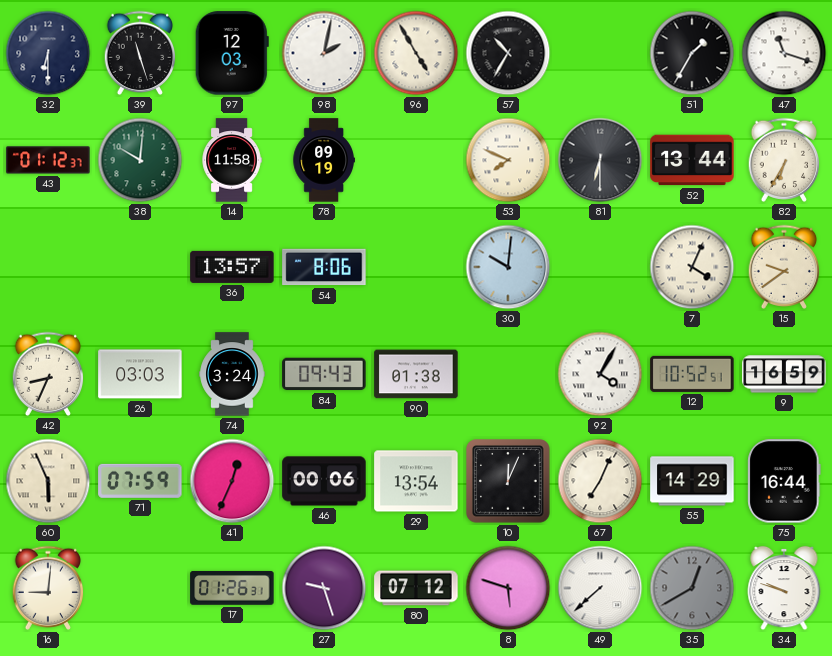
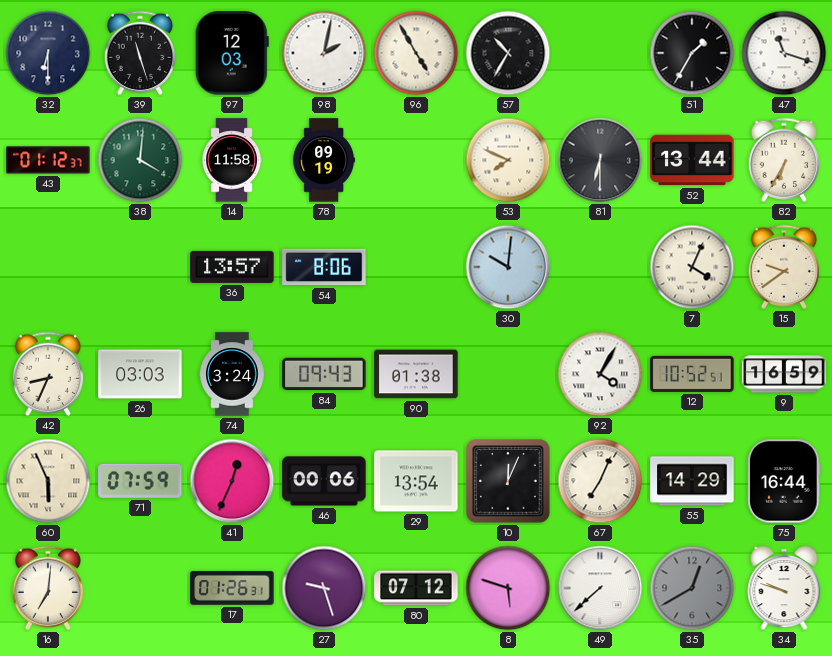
38: 10:01 -> 4:01 (140, 160)
16: 9:01 -> 7:01 (48, 588)
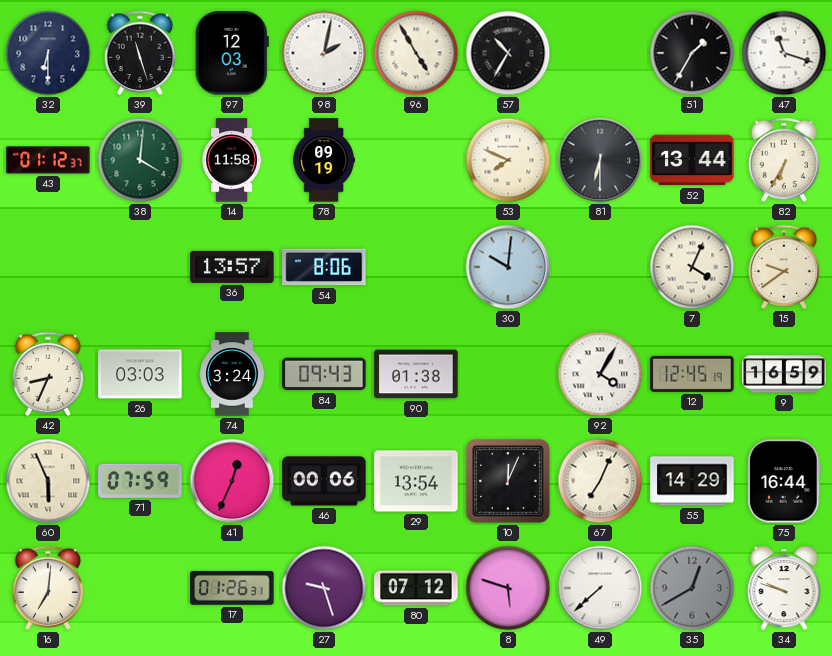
12: 10:52 -> 12:45 (692, 374)
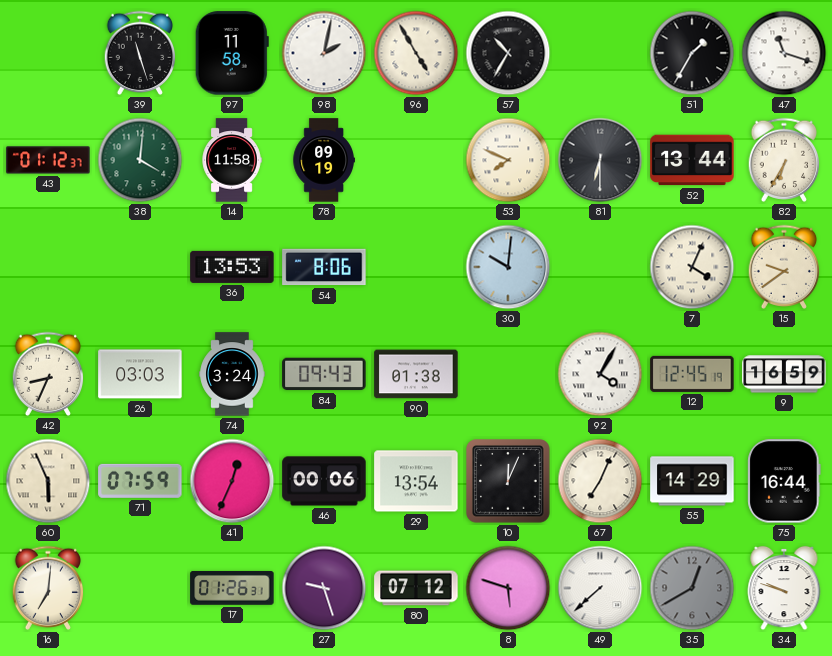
32: 6:30 -> none (48, 53)
97: 12:03 -> 11:58 (232, 53)
36: 13:57 -> 13:53 (232, 267)
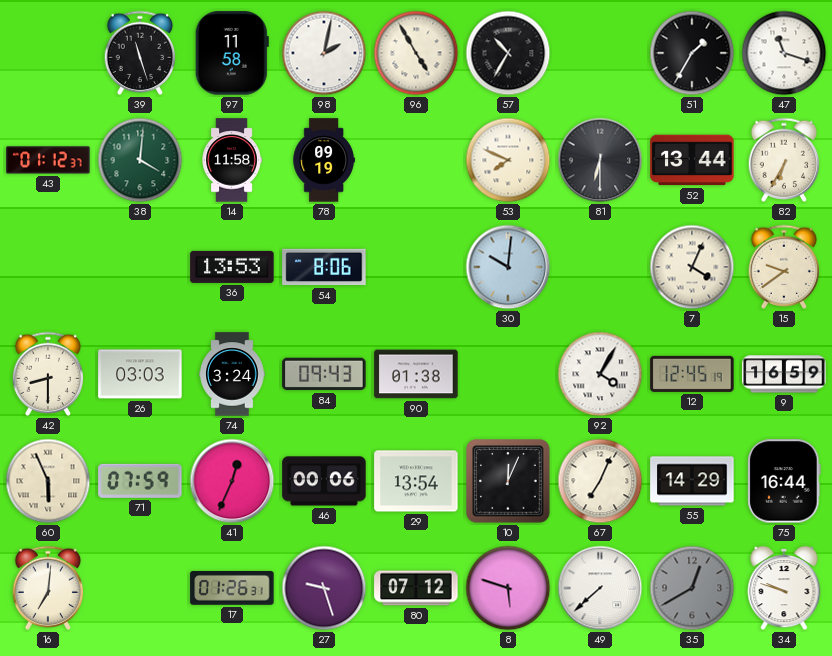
42: 8:34 -> 8:30 (48, 374)
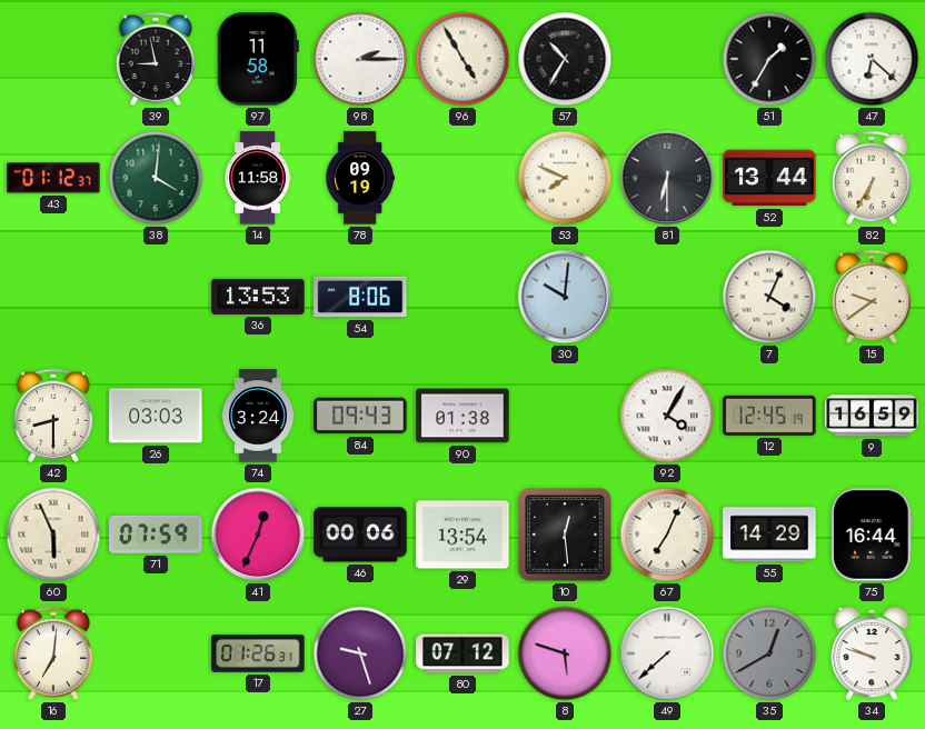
39: 11:27 -> 8:58 (156, 59)
98: 2:02 -> 2:15 (360, 59)
47: 11:18 -> 6:22 (872, 59)
10: 12:04 -> 12:29 (565, 535)
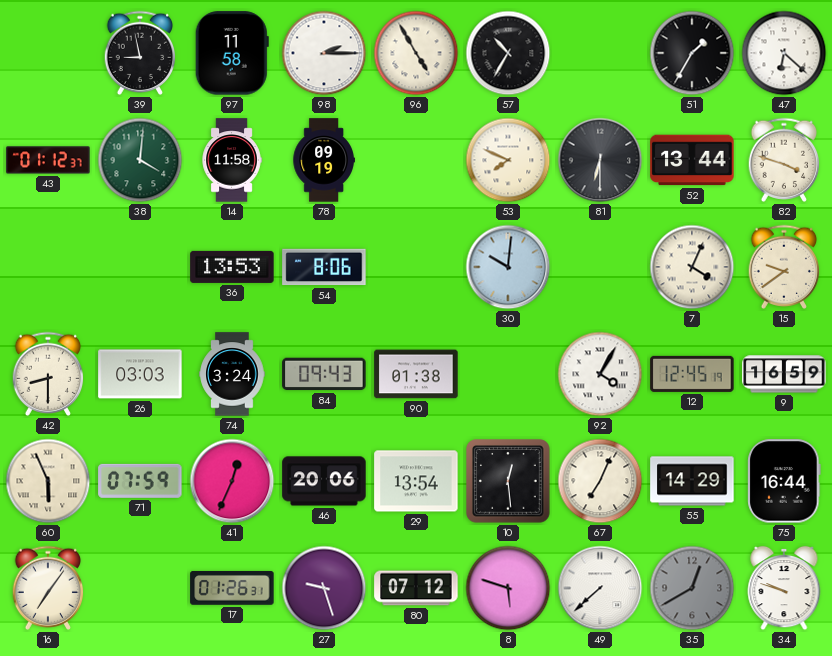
82: 6:35 -> 3:48 (784, 160)
46: 00:06 -> 20:06 (324, 481)
16: 7:01 -> 7:06 (48, 588)
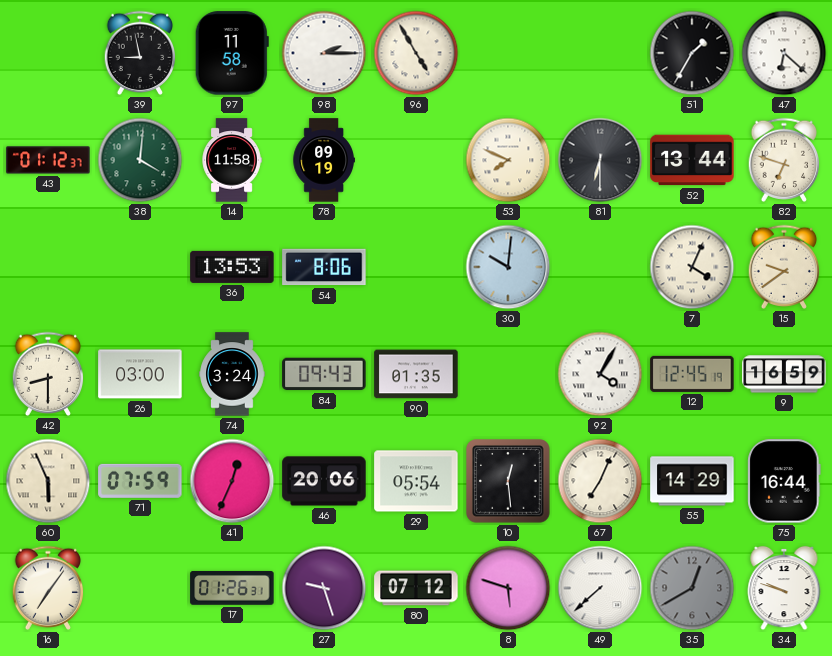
57: 10:35 -> none (508, 53)
82: 3:48 -> 6:48 (784, 160)
26: 03:03 -> 03:00 (140, 374)
90: 01:38 -> 01:35 (416, 374)
29: 13:54 -> 05:54 (416, 481)
